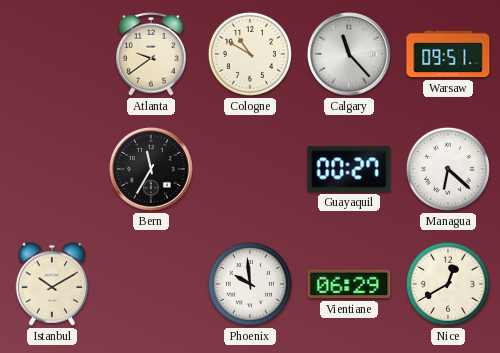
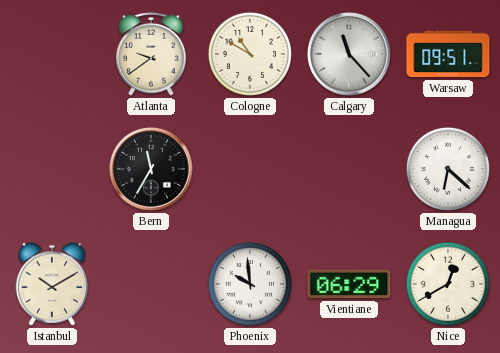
Guayaquil: 00:27 -> none (349, 169)
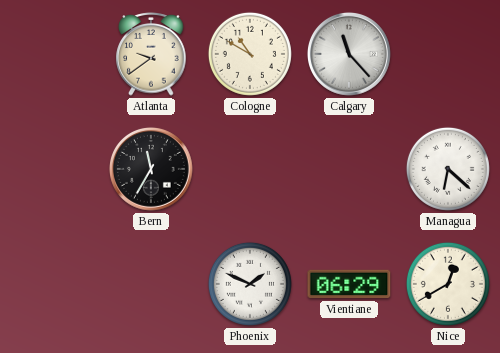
Warsaw: 09:51 -> none (448, 54)
Istanbul: 10:10 -> none (52, 284)
Phoenix: 9:59 -> 1:49 (250, 284)
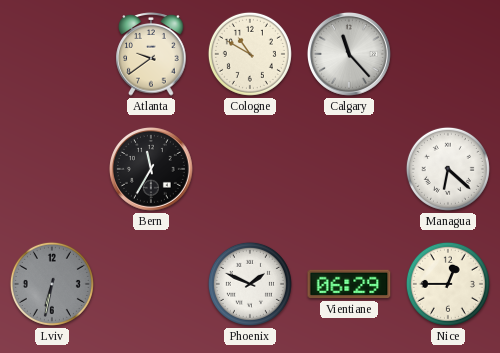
Lviv: none -> 6:32 (52, 284)
Nice: 12:40 -> 12:45 (448, 284)
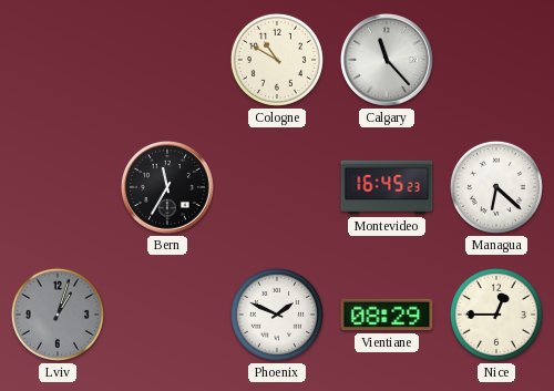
Atlanta: 9:39 -> none (151, 54)
Montevideo: none -> 16:45 (387, 187)
Lviv: 6:32 -> 1:03 (58, 315)
Vientiane: 06:29 -> 08:29 (387, 315)
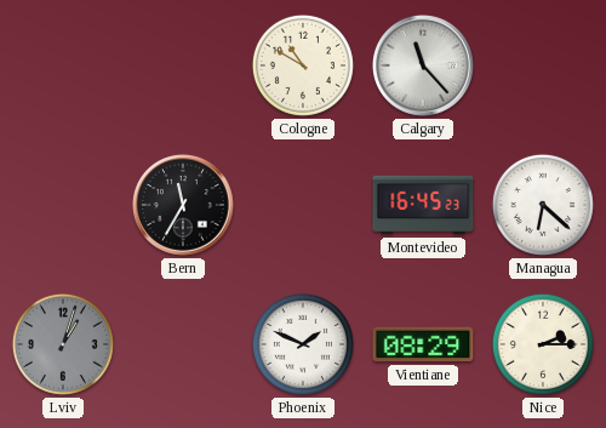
Nice: 12:45 -> 2:15 (543, 344)
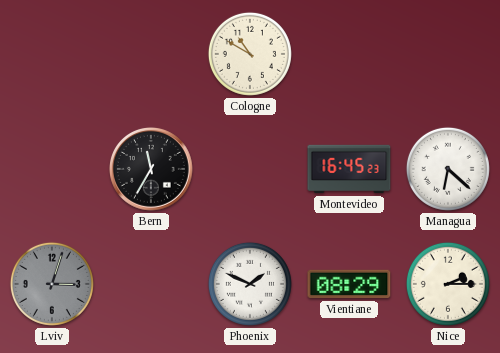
Calgary: 11:23 -> none (423, 65)
Lviv: 1:03 -> 3:03 (52, 284)
